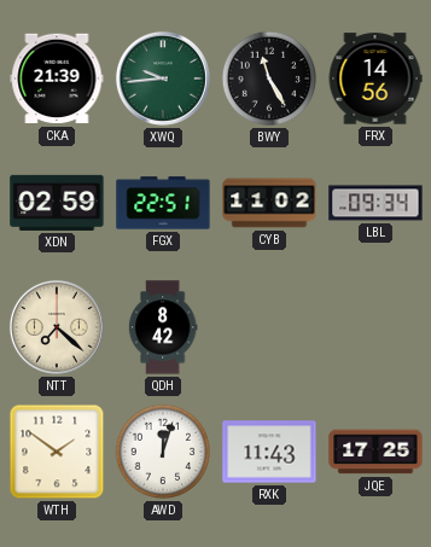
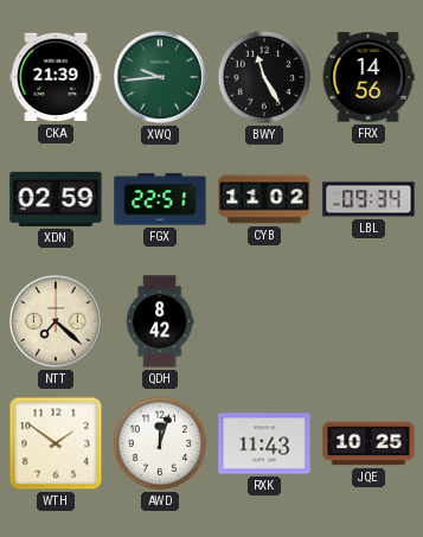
JQE: 17:25 -> 10:25 (368, 443)
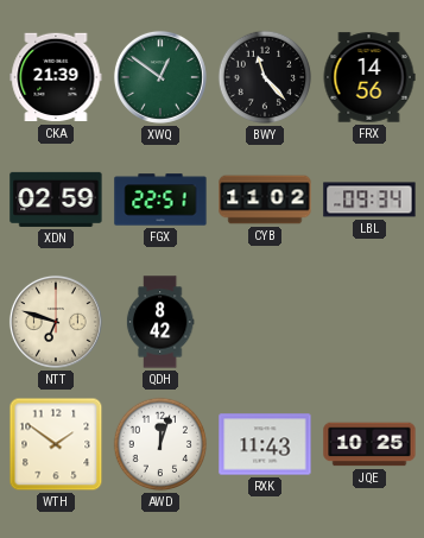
XWQ: 9:44 -> 12:51 (160, 77)
BWY: 11:25 -> 11:23 (265, 77)
NTT: 7:22 -> 6:48 (56, 322)
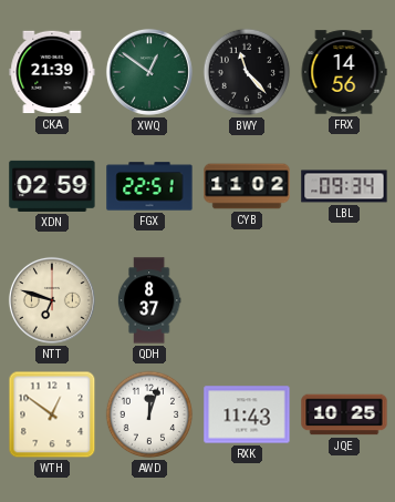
QDH: 8:42 -> 8:37 (149, 300)
WTH: 1:51 -> 12:51 (52, 414)
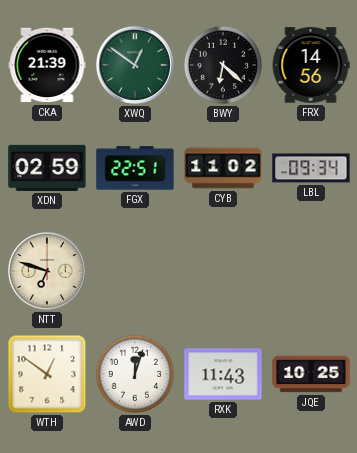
BWY: 11:23 -> 6:22 (223, 65)
QDH: 8:37 -> none (149, 300)
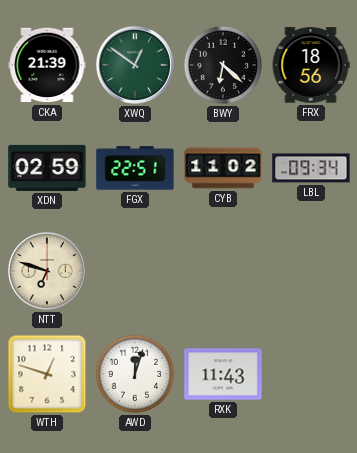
FRX: 14:56 -> 18:56 (311, 65)
WTH: 12:51 -> 12:48 (47, 374)
JQE: 10:25 -> none (311, 374)
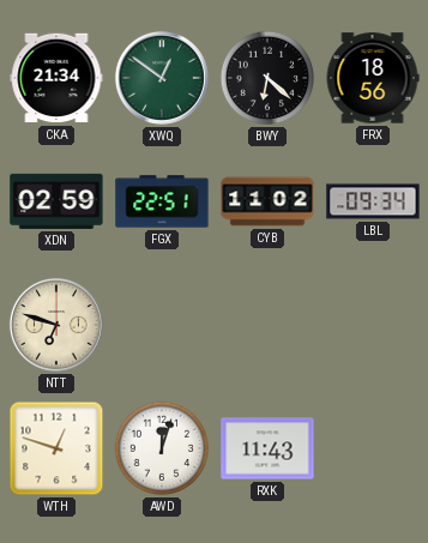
CKA: 21:39 -> 21:34 (56, 78)
